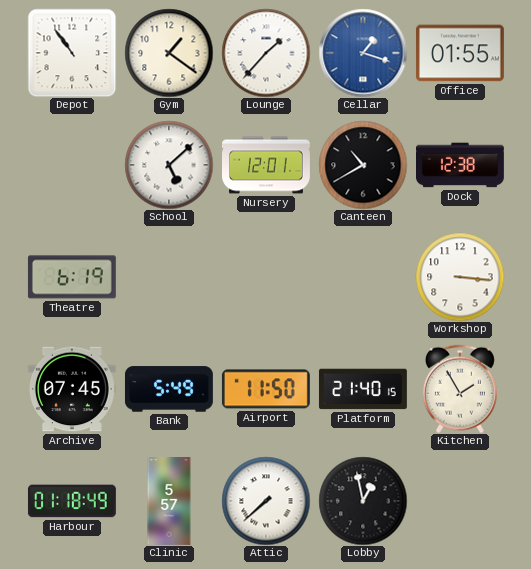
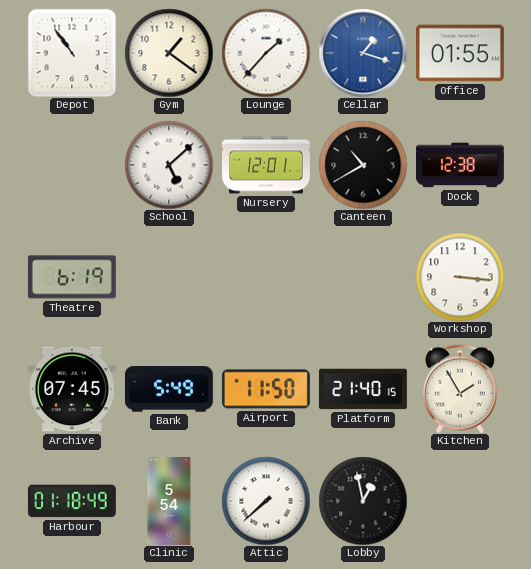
Clinic: 5:57 -> 5:54 (169, 502)
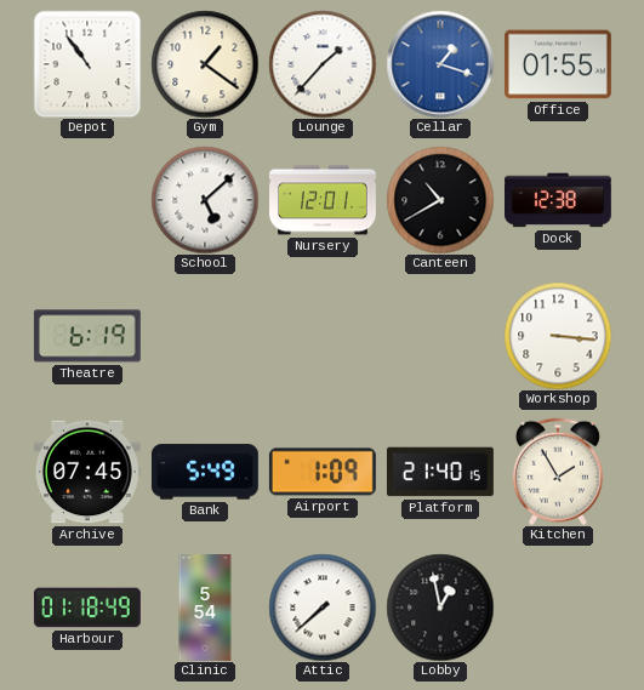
Airport: 11:50 -> 1:09 (323, 472)
